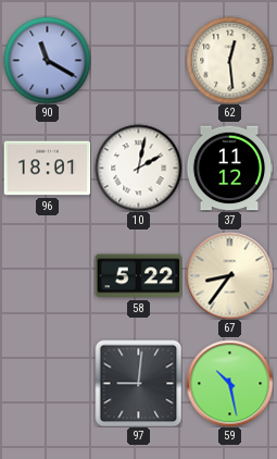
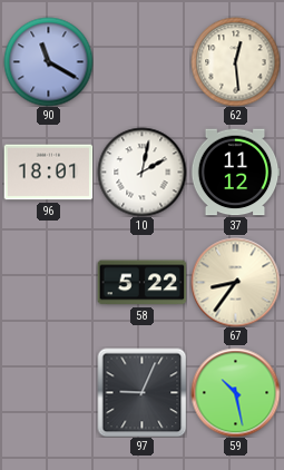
97: 9:01 -> 9:04 (141, 392)
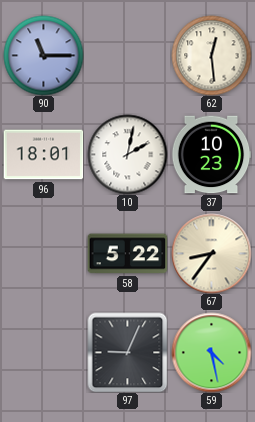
90: 11:20 -> 11:15 (43, 55)
37: 11:12 -> 10:23 (211, 155)
59: 10:28 -> 4:28 (211, 352)
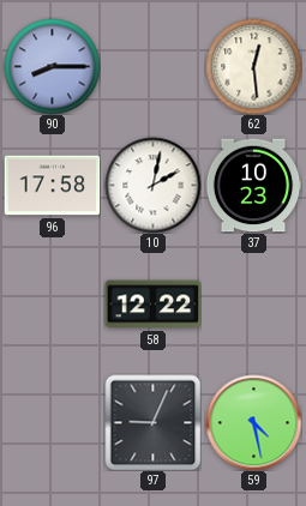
90: 11:15 -> 8:15 (52, 66)
96: 18:01 -> 17:58 (52, 186)
58: 5:22 -> 12:22 (152, 305)
67: 8:36 -> none (211, 253)
